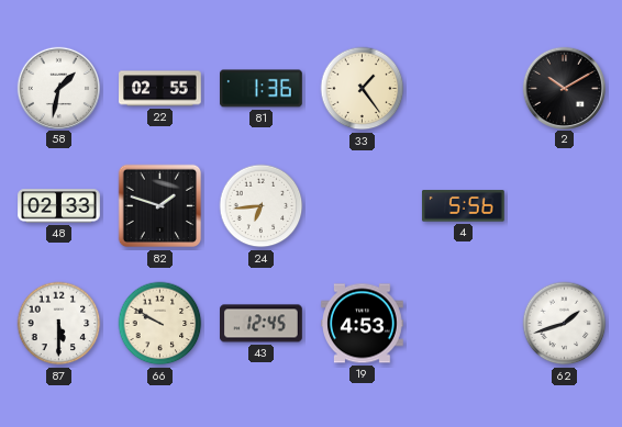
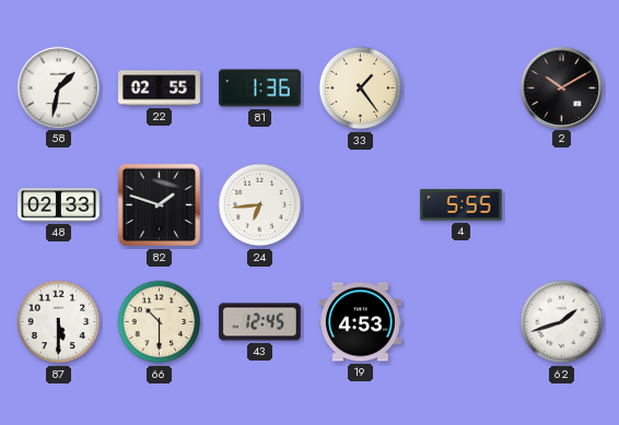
4: 5:56 -> 5:55 (460, 205)
66: 9:50 -> 10:30 (160, 322)
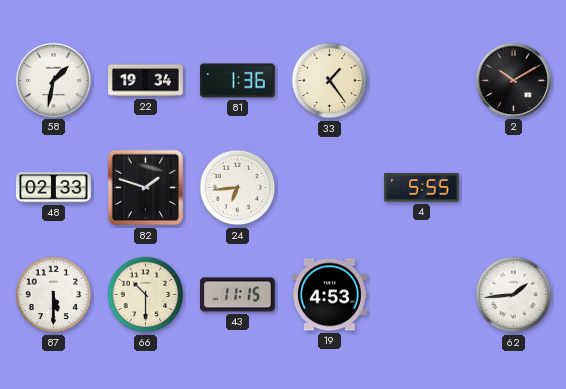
22: 02:55 -> 19:34 (146, 81)
43: 12:45 -> 11:15 (238, 295)
62: 1:42 -> 1:44 (514, 295)
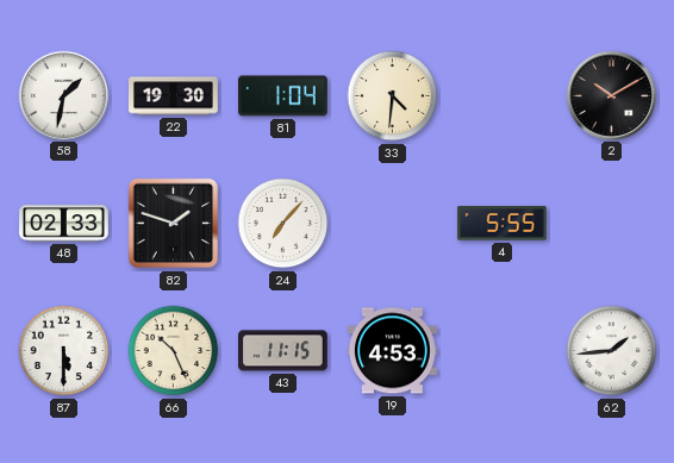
22: 19:34 -> 19:30 (174, 96)
81: 1:36 -> 1:04 (283, 96)
33: 1:24 -> 4:31 (393, 96)
24: 6:44 -> 7:07 (283, 224)
66: 10:30 -> 10:26 (174, 351)
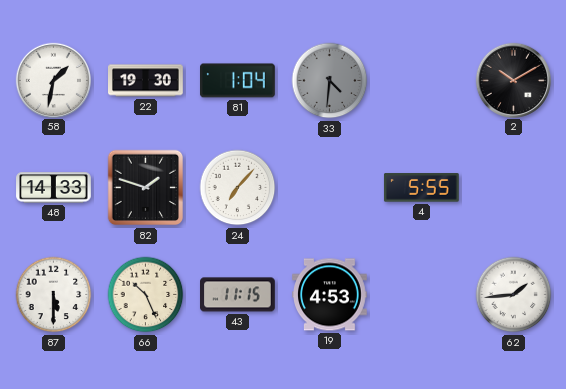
33 dial: cream -> grey (330, 81)
48: 02:33 -> 14:33 (54, 188)
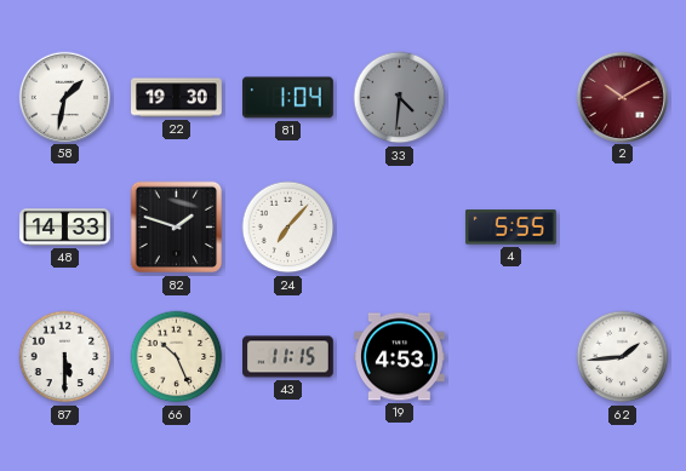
2 dial: black -> burgundy (622, 97)
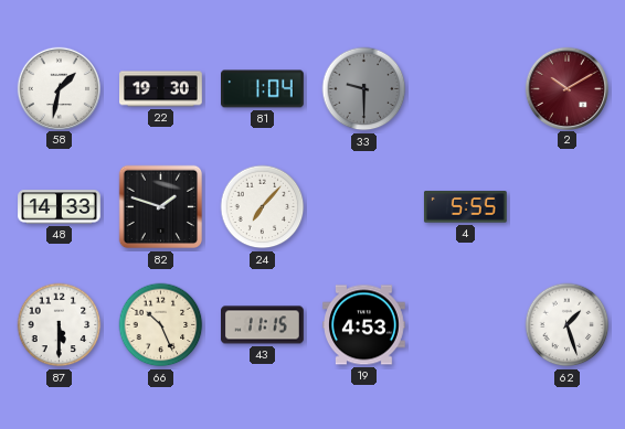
33: 4:31 -> 9:30 (364, 89)
62: 1:44 -> 1:27 (568, 325)
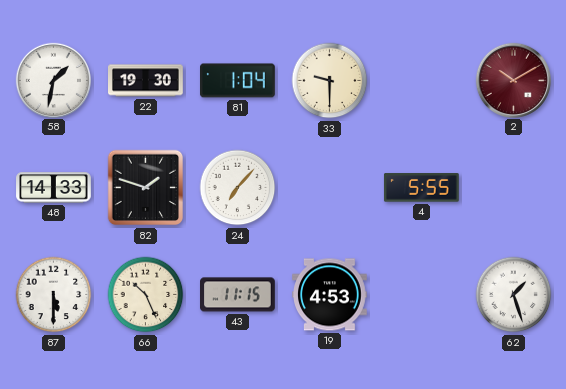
33 dial: grey -> cream (330, 81)
